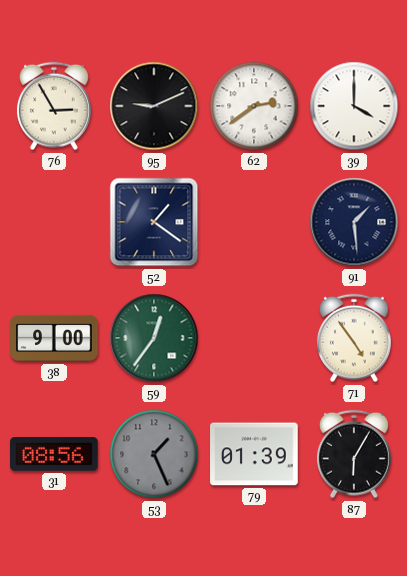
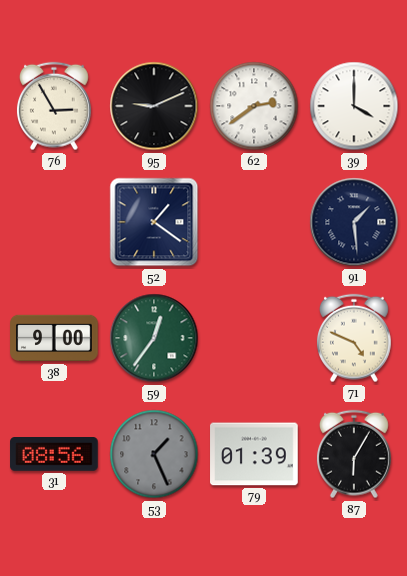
71: 4:54 -> 4:49 (354, 338)
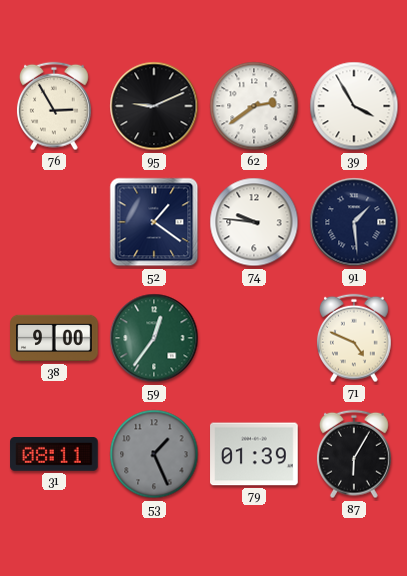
39: 4:00 -> 3:55 (354, 106)
74: none -> 9:46 (254, 222)
31: 08:56 -> 08:11 (54, 455)
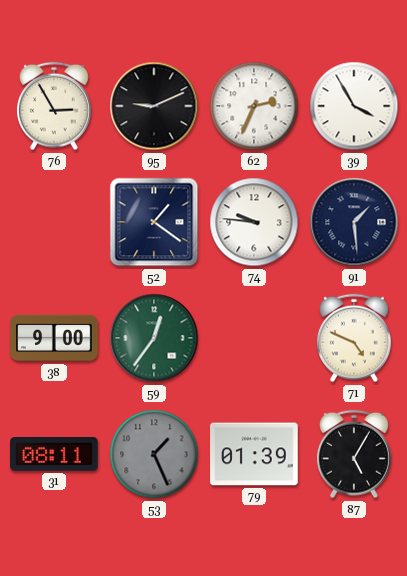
62: 2:39 -> 2:34 (254, 106)
87: 6:05 -> 5:05 (354, 454)
